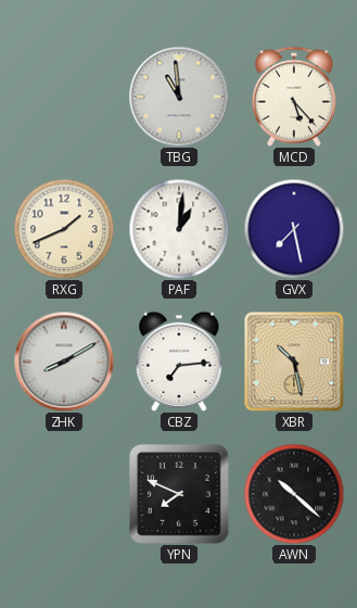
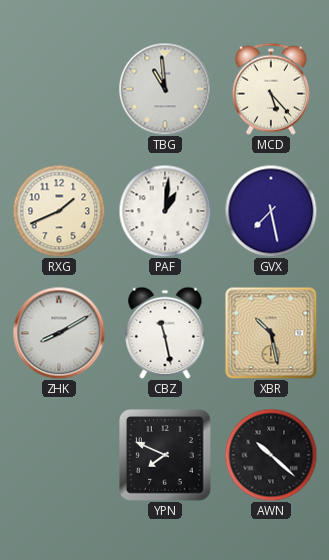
CBZ: 7:14 -> 11:28 (165, 333)
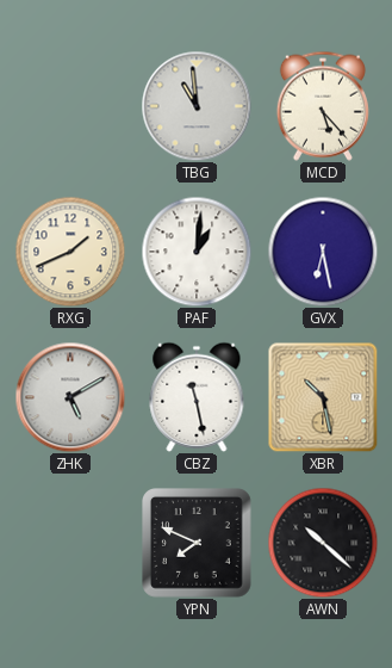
GVX: 7:28 -> 6:28 (323, 252)
ZHK: 8:10 -> 5:10 (70, 397)
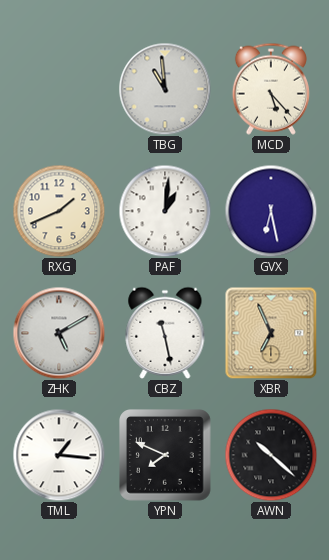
XBR: 10:28 -> 6:56 (271, 333)
TML: none -> 1:16 (59, 455)
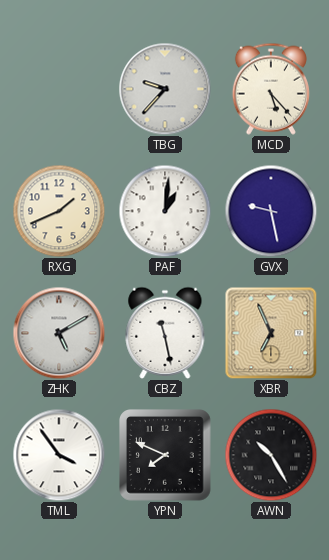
TBG: 10:59 -> 9:37 (165, 89)
GVX: 6:28 -> 9:28 (271, 211)
TML: 1:16 -> 3:54 (59, 455)
AWN: 10:22 -> 10:25 (271, 455)
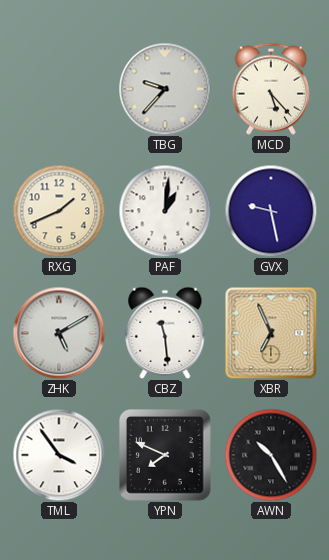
CBZ: 11:28 -> 11:29 (165, 333)
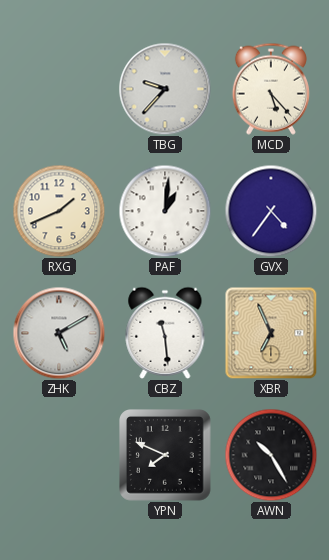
GVX: 9:28 -> 4:36 (271, 211)
TML: 3:54 -> none (59, 455)
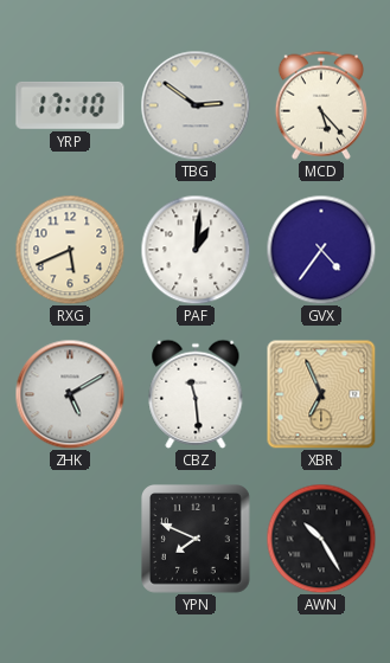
YRP: none -> 17:10 (70, 105)
TBG: 9:37 -> 2:51 (196, 105)
RXG: 1:41 -> 5:41 (70, 250)
